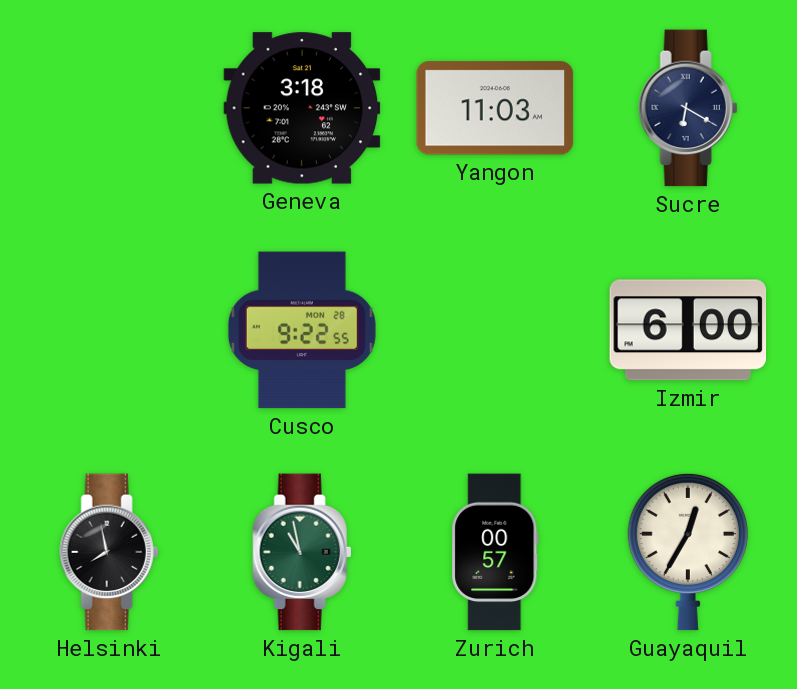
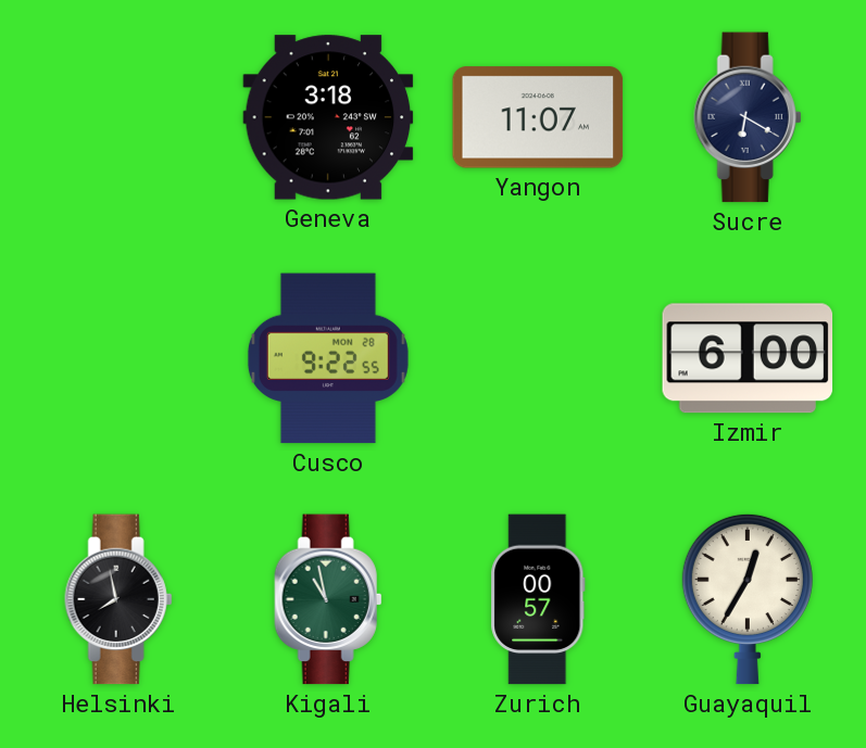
Yangon: 11:03 -> 11:07 (538, 117)
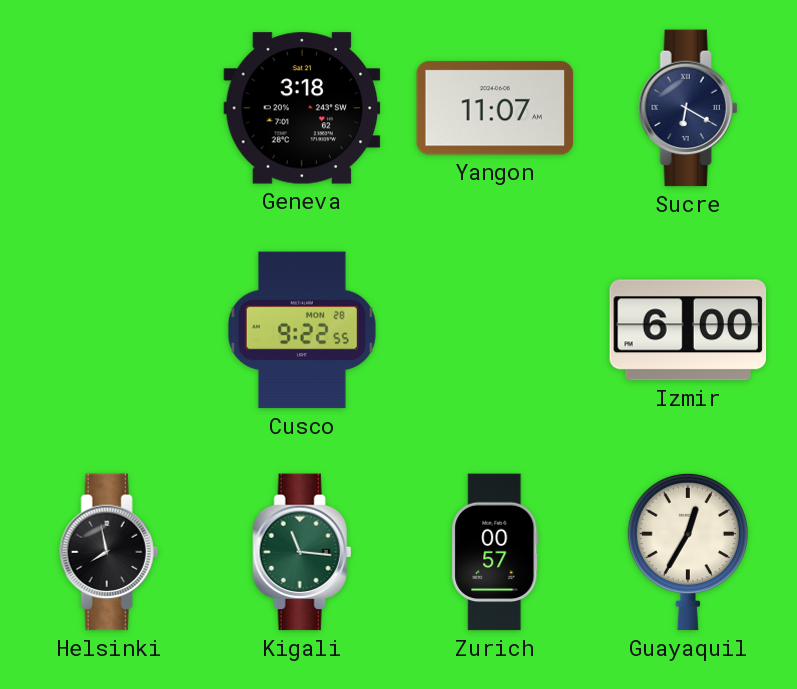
Kigali: 10:58 -> 11:16 (302, 552)
